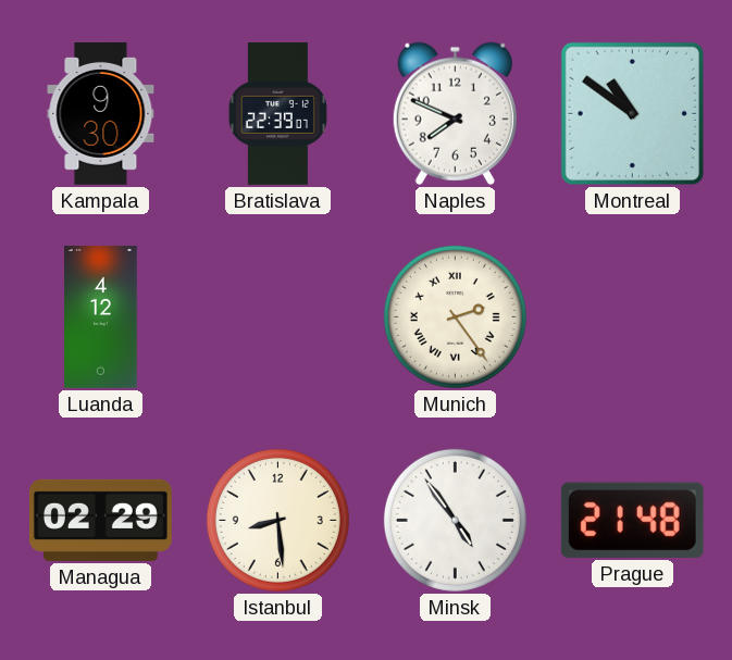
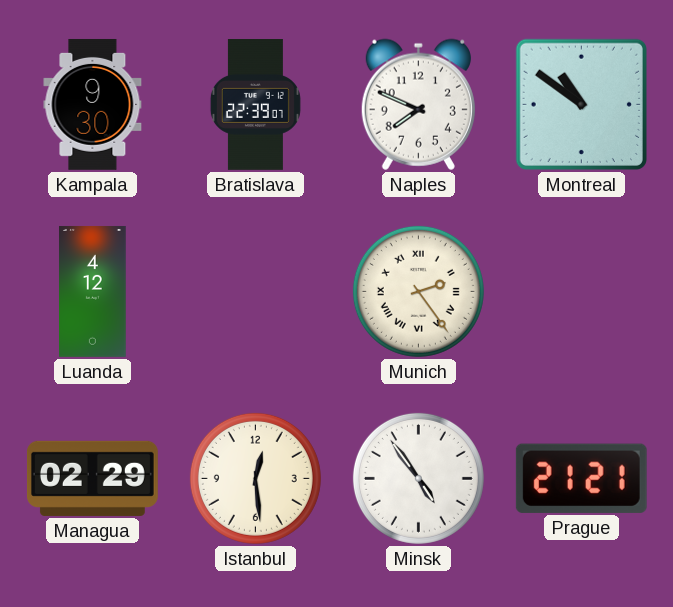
Istanbul: 8:29 -> 12:29 (255, 478)
Prague: 21:48 -> 21:21 (581, 478)
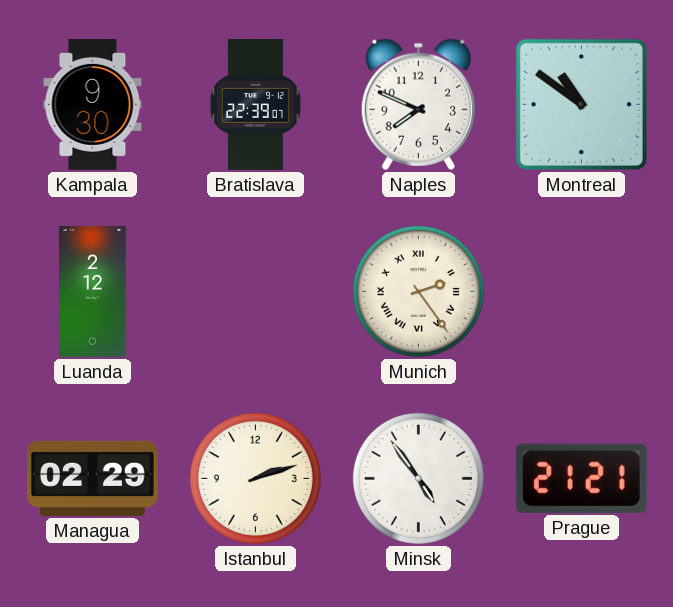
Luanda: 4:12 -> 2:12 (93, 291)
Istanbul: 12:29 -> 2:12 (255, 478)
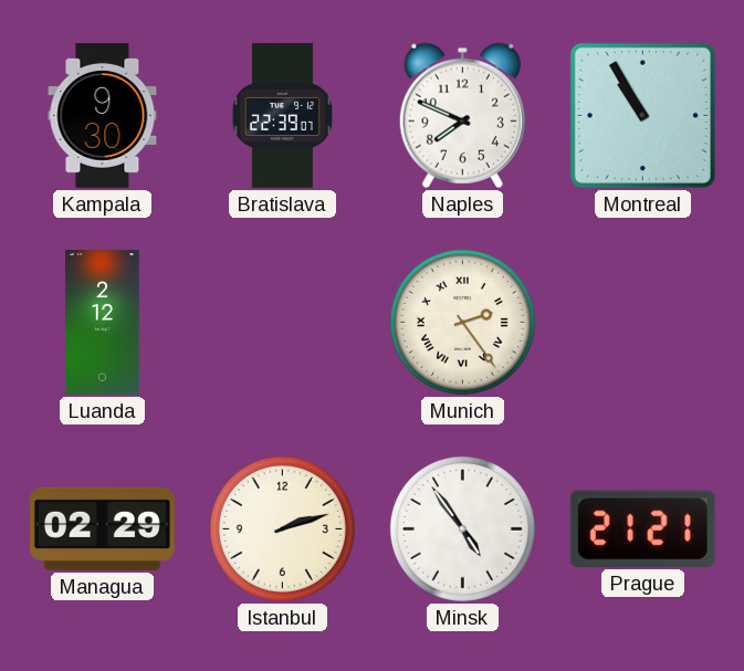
Montreal: 10:51 -> 10:55 (642, 115)
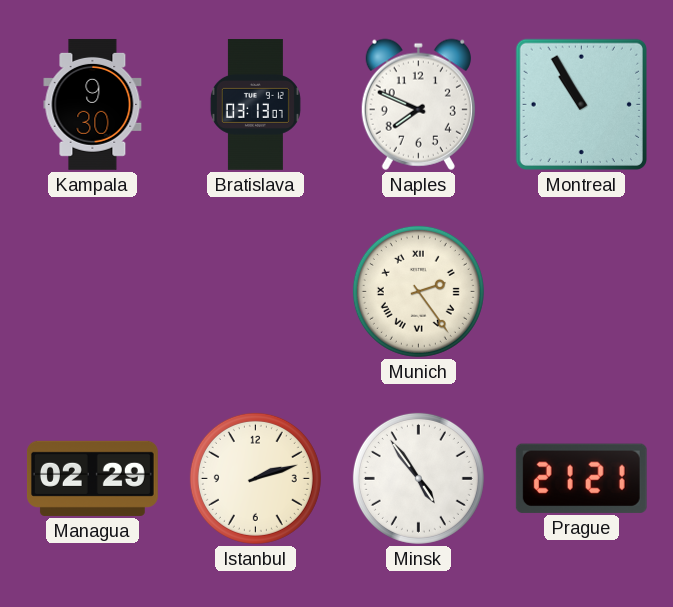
Bratislava: 22:39 -> 03:13 (255, 105)
Luanda: 2:12 -> none (103, 322)
